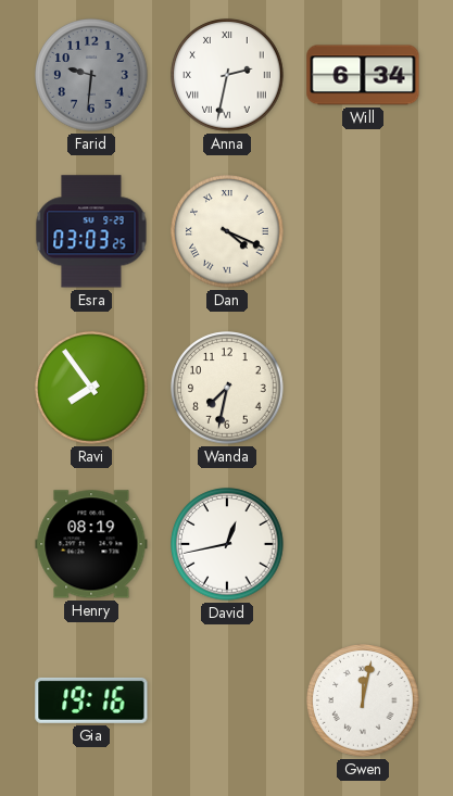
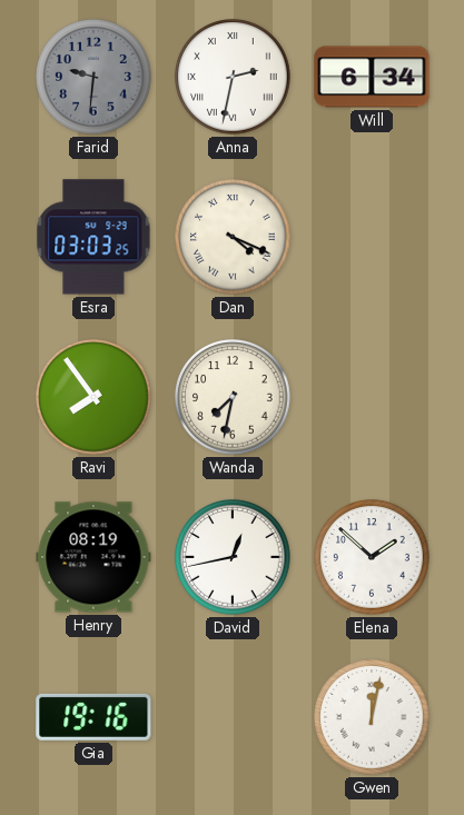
Elena: none -> 1:52 (372, 557)
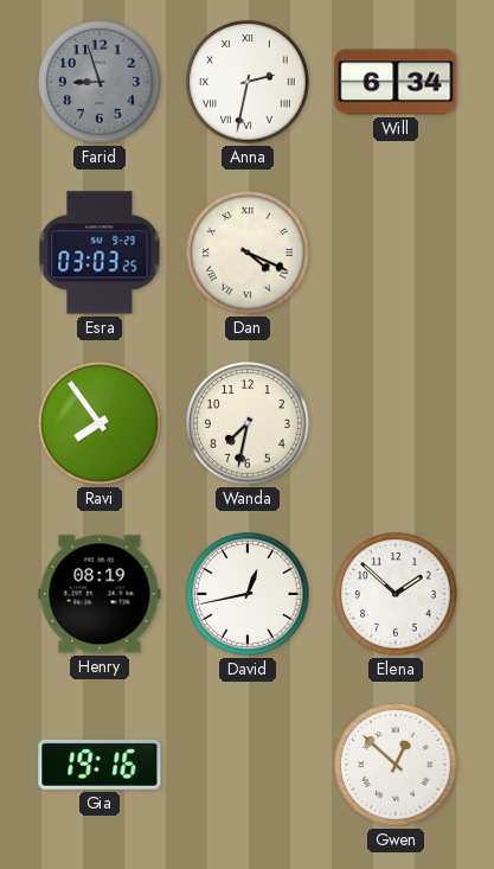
Farid: 9:31 -> 8:57 (100, 82)
Gwen: 12:02 -> 12:52 (396, 765)
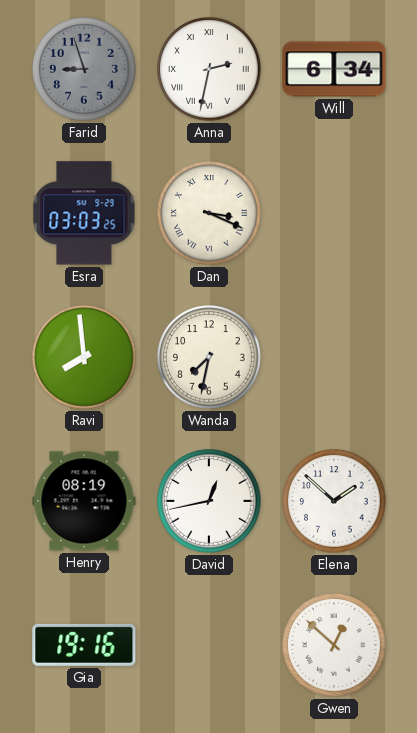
Dan: 4:19 -> 3:19 (209, 213)
Ravi: 7:54 -> 7:59 (84, 357)
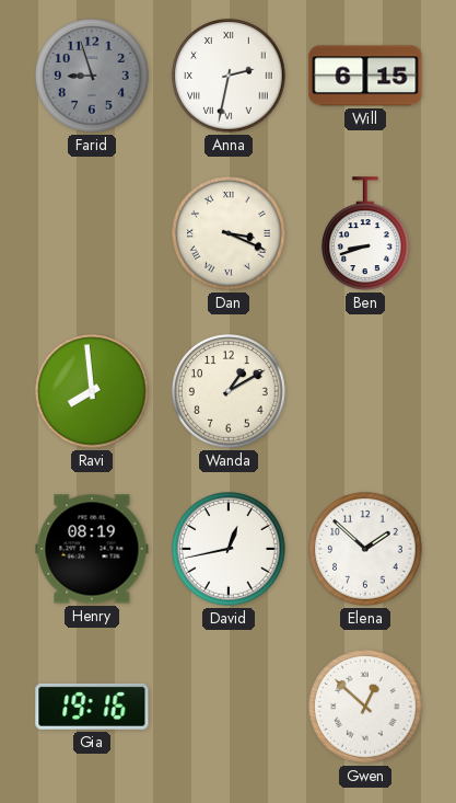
Will: 6:34 -> 6:15 (365, 76)
Esra: 03:03 -> none (84, 213)
Ben: none -> 8:42 (366, 233)
Wanda: 7:32 -> 1:10 (229, 391)
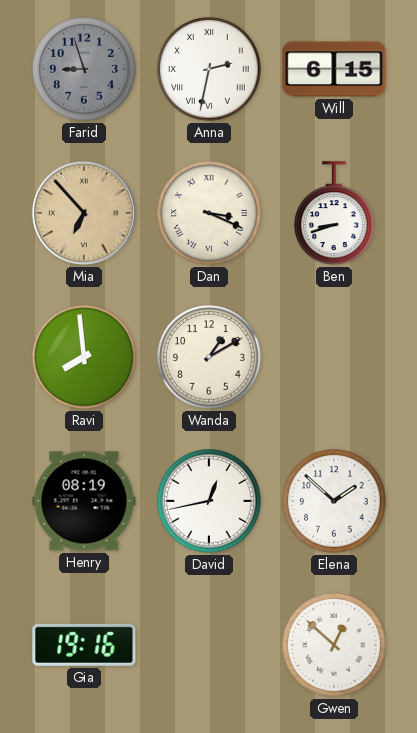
Mia: none -> 6:53 (84, 213)
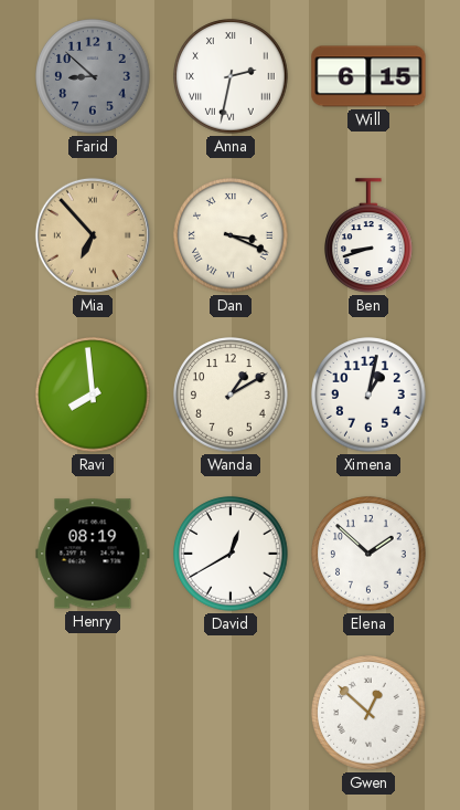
Farid: 8:57 -> 8:52 (93, 76)
Ximena: none -> 1:02 (368, 395)
David: 12:43 -> 12:40 (231, 554)
Gia: 19:16 -> none (84, 645)
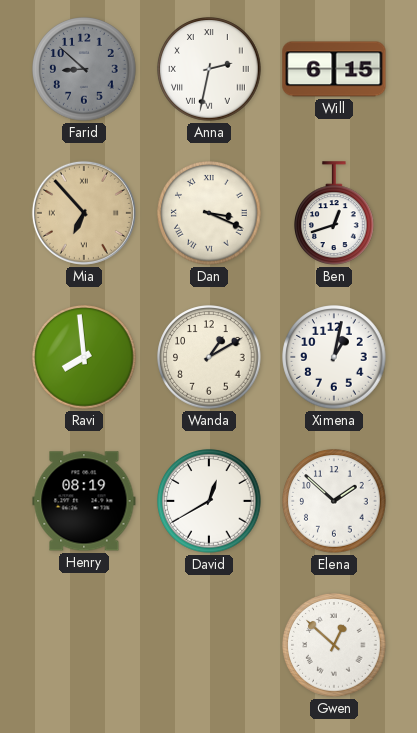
Ben: 8:42 -> 12:42 (335, 213)
